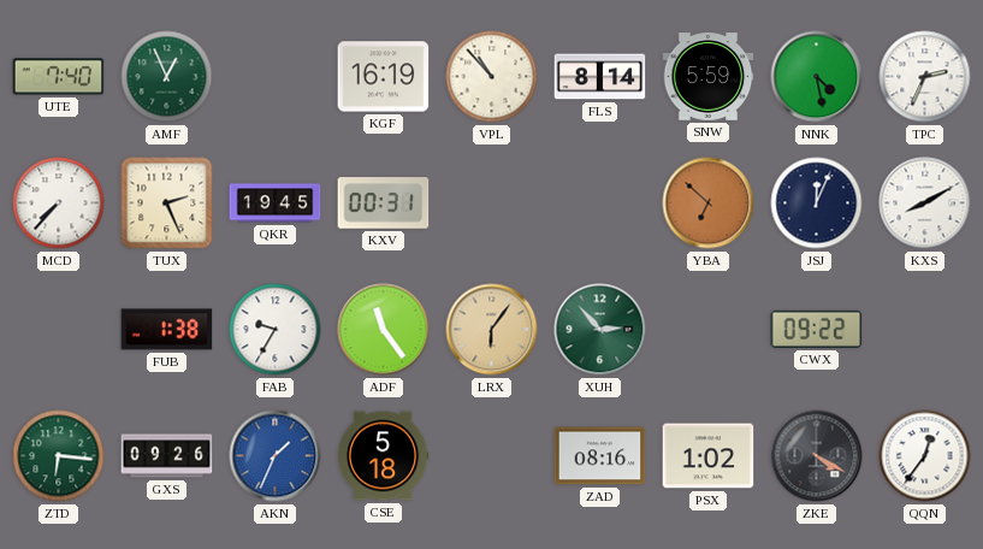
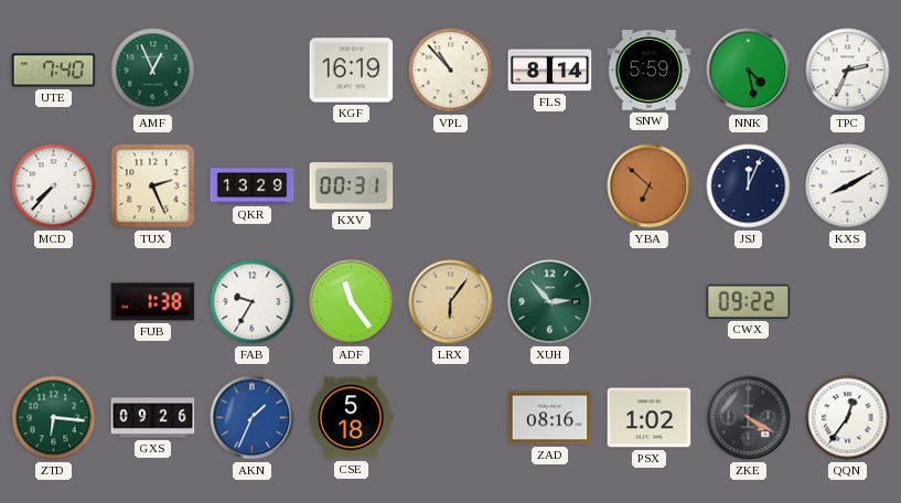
QKR: 19:45 -> 13:29 (253, 186)
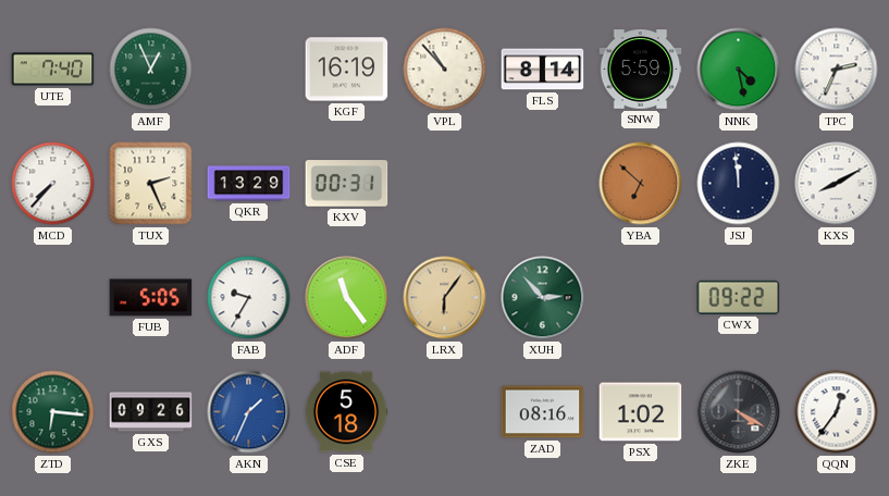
JSJ: 12:04 -> 11:59 (739, 184)
FUB: 1:38 -> 5:05 (151, 298)
